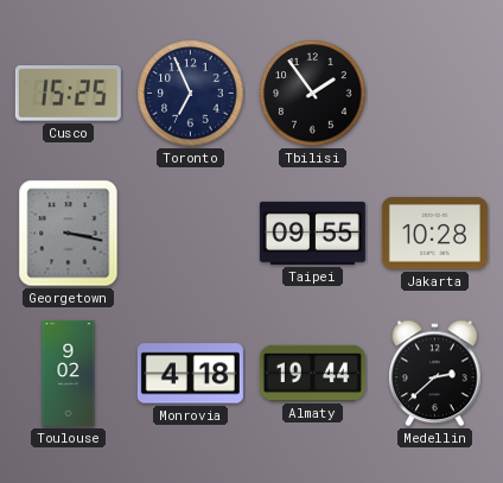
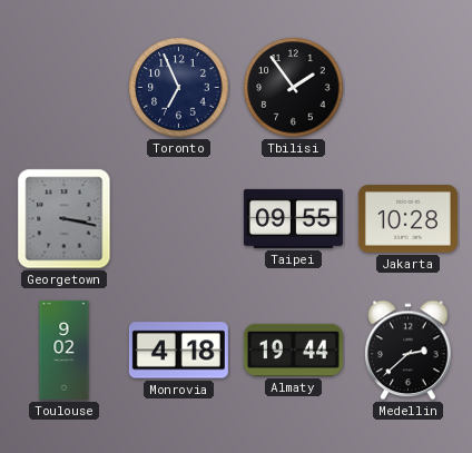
Cusco: 15:25 -> none (68, 94)
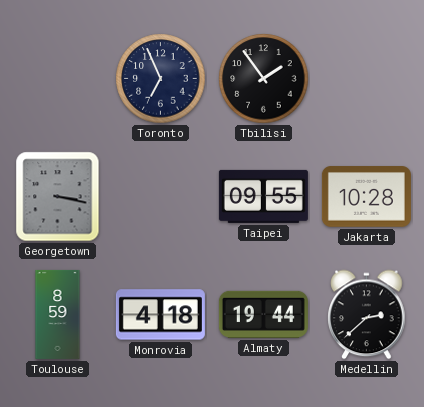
Toulouse: 9:02 -> 8:59 (58, 314)
